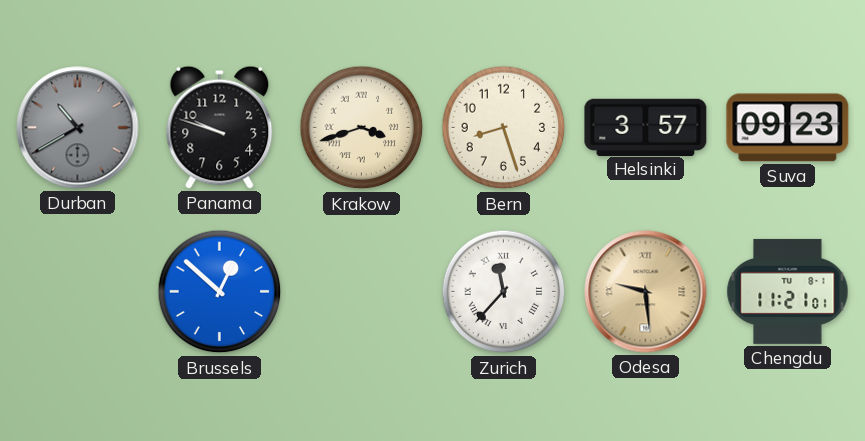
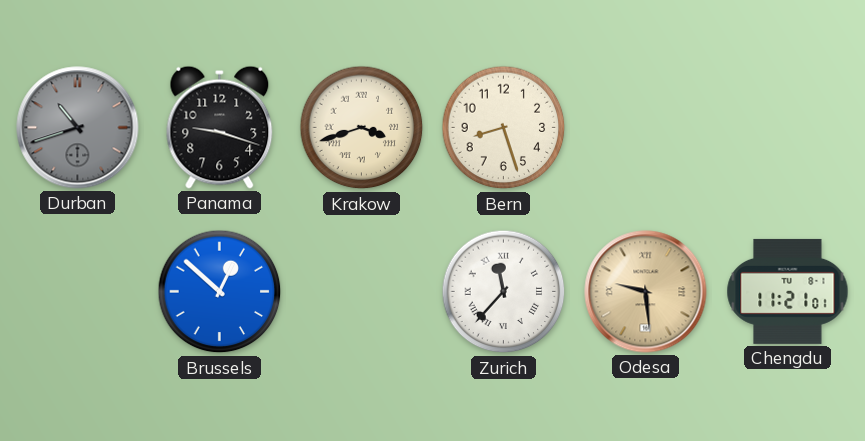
Durban: 10:40 -> 10:42 (78, 128)
Panama: 9:48 -> 9:18 (220, 127)
Helsinki: 3:57 -> none (646, 127)
Suva: 09:23 -> none (788, 128)
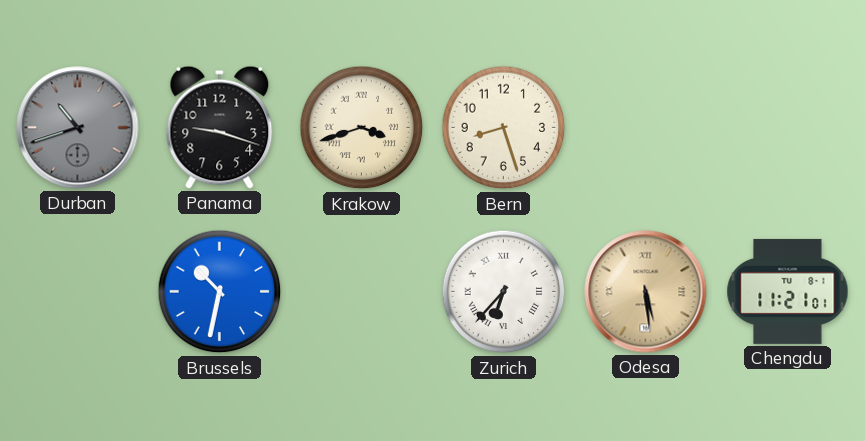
Brussels: 12:52 -> 10:32 (220, 292)
Zurich: 11:37 -> 6:37 (504, 292)
Odesa: 9:29 -> 5:29 (646, 292)
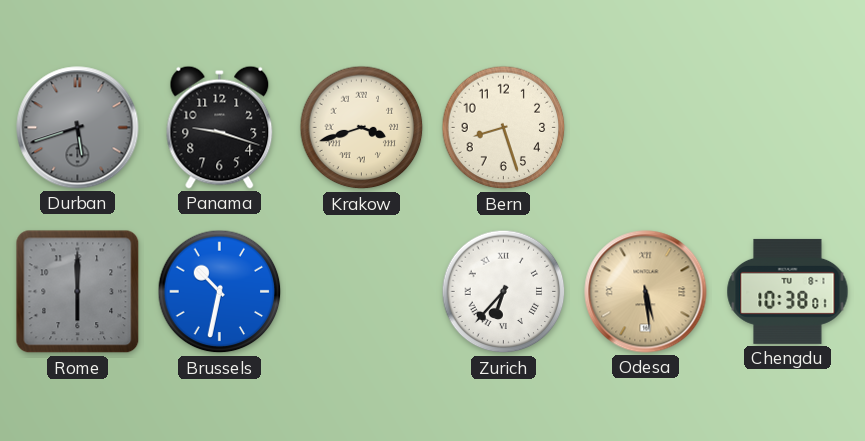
Durban: 10:42 -> 5:42 (78, 128)
Rome: none -> 6:00 (78, 292)
Chengdu: 11:21 -> 10:38 (788, 291)
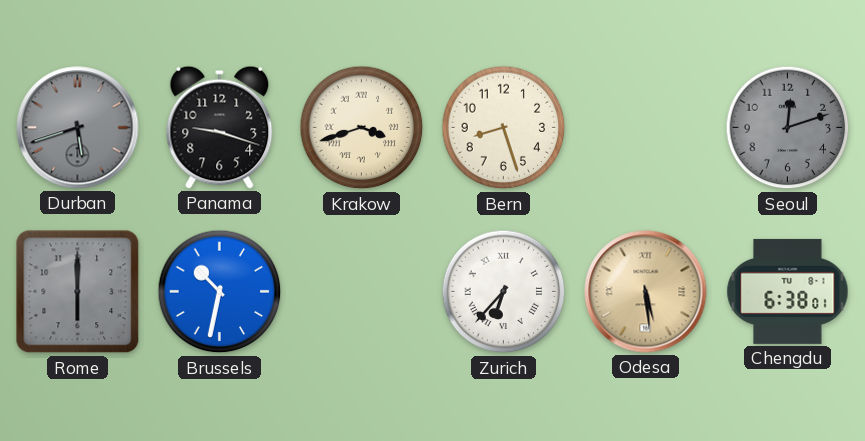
Seoul: none -> 12:12 (788, 128)
Chengdu: 10:38 -> 6:38 (788, 291)
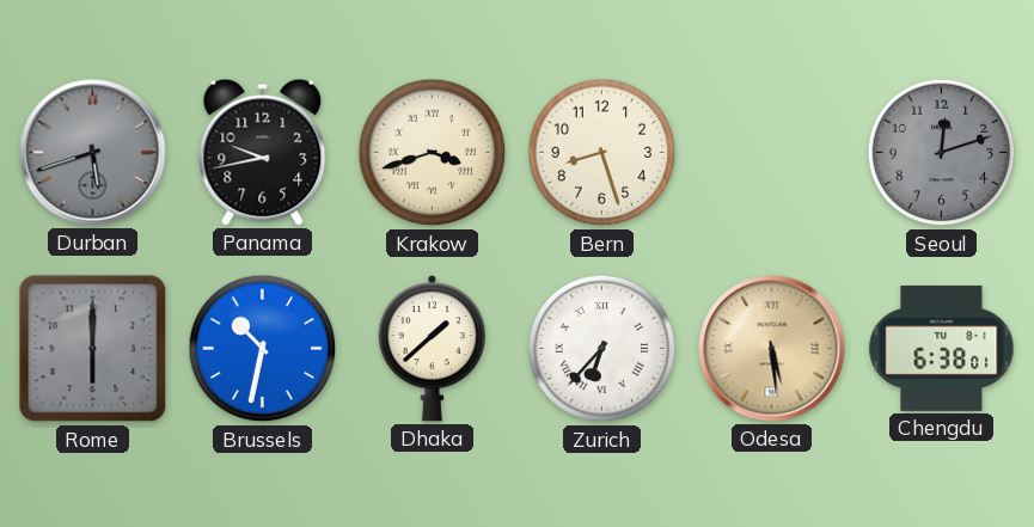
Panama: 9:18 -> 9:43 (263, 152)
Dhaka: none -> 1:38 (432, 349)
